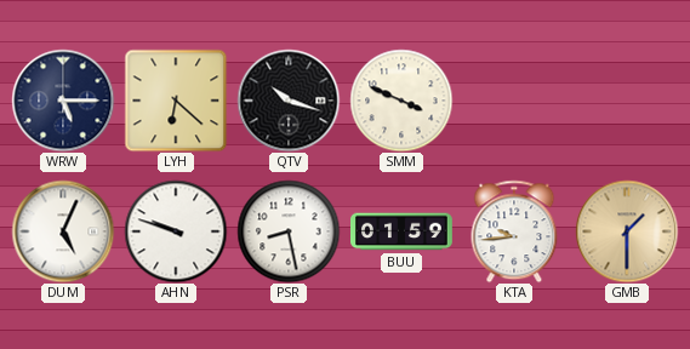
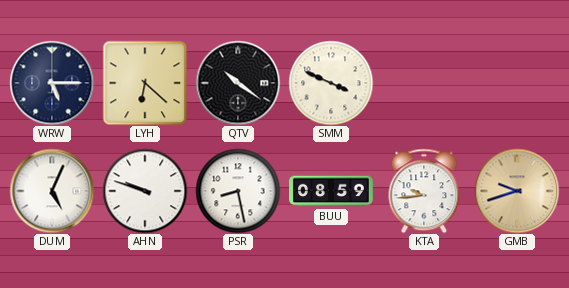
QTV: 10:18 -> 10:21 (238, 83)
BUU: 01:59 -> 08:59 (332, 191)
GMB: 1:30 -> 9:42 (517, 191)
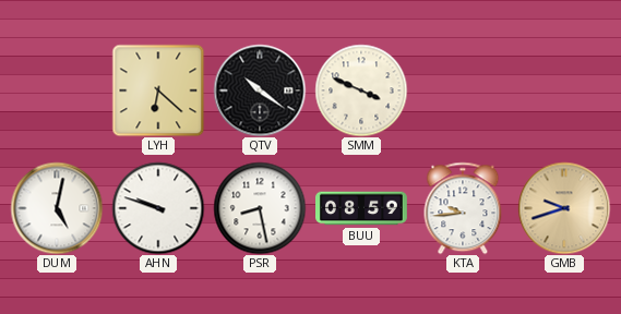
WRW: 5:15 -> none (52, 83)
DUM: 5:04 -> 5:02 (57, 208)
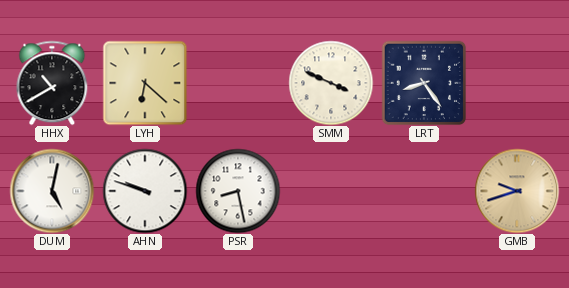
HHX: none -> 10:40 (52, 83)
QTV: 10:21 -> none (260, 90)
LRT: none -> 8:24 (424, 83)
BUU: 08:59 -> none (362, 208)
KTA: 9:44 -> none (463, 208)
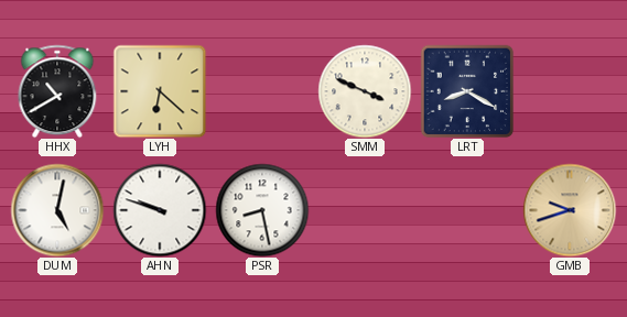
LRT: 8:24 -> 8:20 (467, 91)
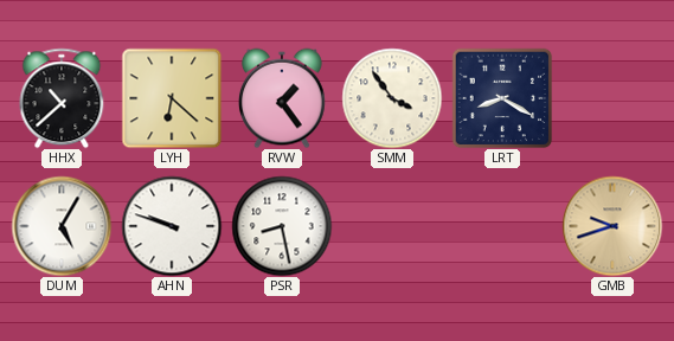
HHX: 10:40 -> 10:38 (62, 98)
RVW: none -> 1:24 (282, 98)
SMM: 3:49 -> 3:54 (392, 98)
DUM: 5:02 -> 5:05 (62, 226)
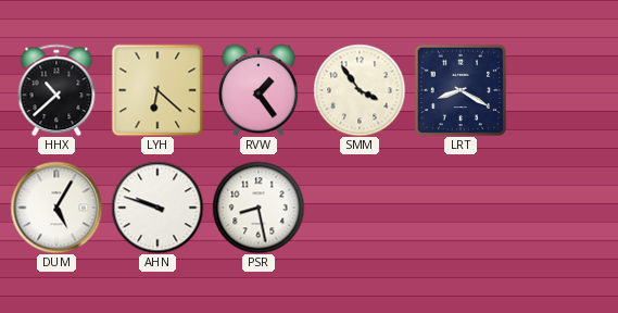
GMB: 9:42 -> none (612, 226)
